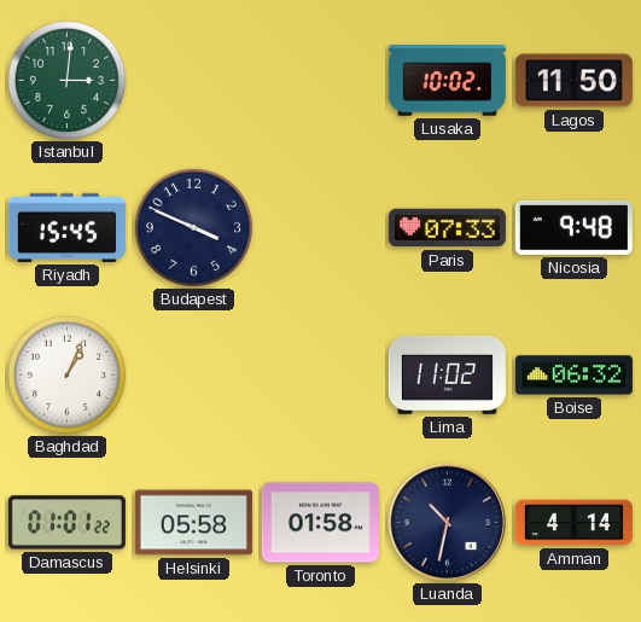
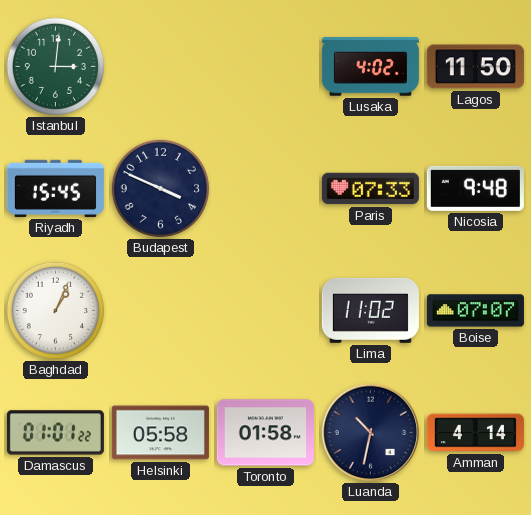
Lusaka: 10:02 -> 4:02 (370, 67)
Boise: 06:32 -> 07:07 (475, 311)
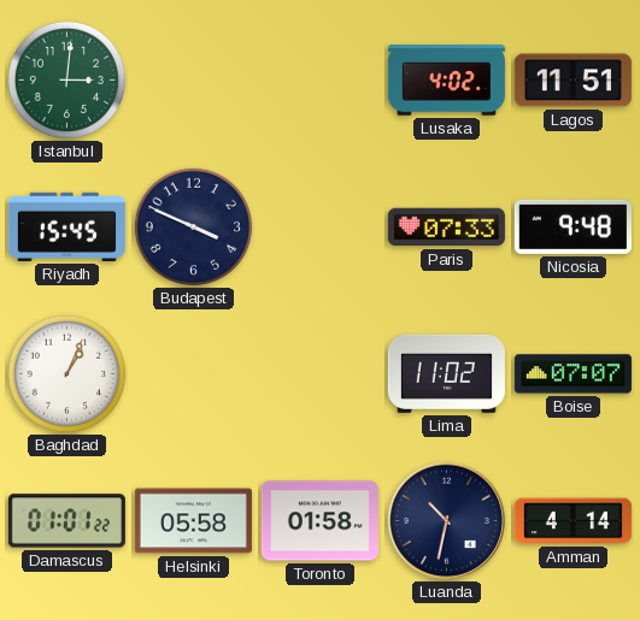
Lagos: 11:50 -> 11:51 (573, 81)
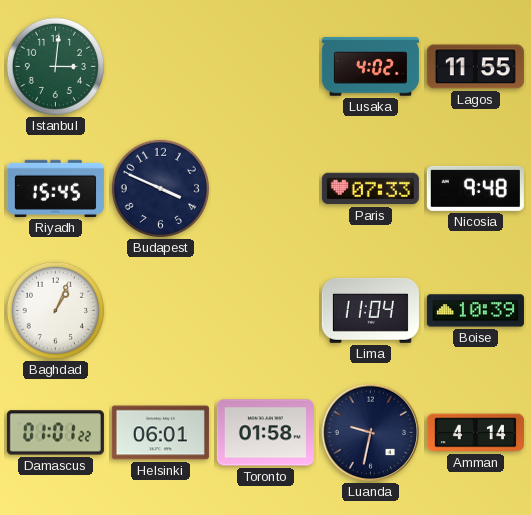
Lagos: 11:51 -> 11:55 (475, 67)
Lima: 11:02 -> 11:04 (370, 310)
Boise: 07:07 -> 10:39 (475, 311)
Helsinki: 05:58 -> 06:01 (160, 433)
Luanda: 10:32 -> 9:32 (371, 433)
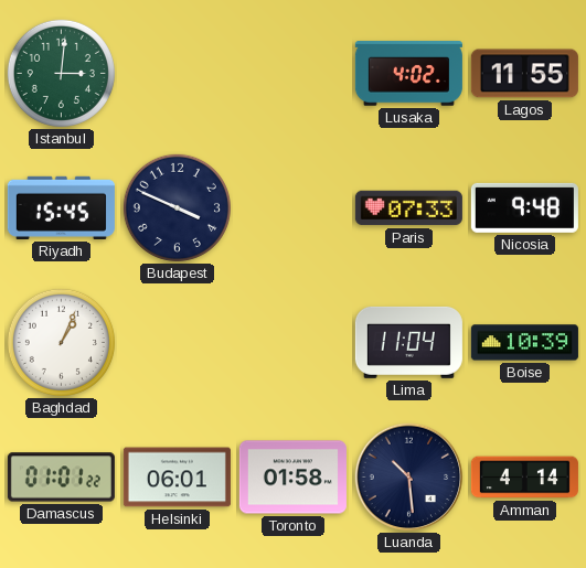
Luanda: 9:32 -> 10:29 (409, 478)
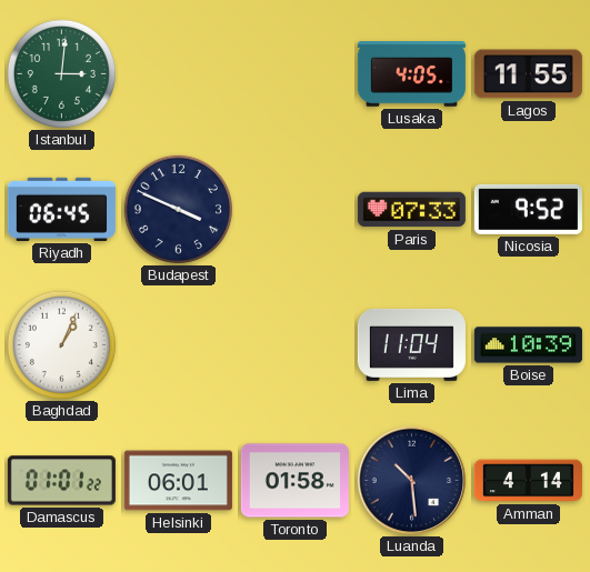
Lusaka: 4:02 -> 4:05 (411, 74)
Riyadh: 15:45 -> 06:45 (61, 209)
Nicosia: 9:48 -> 9:52 (528, 209)
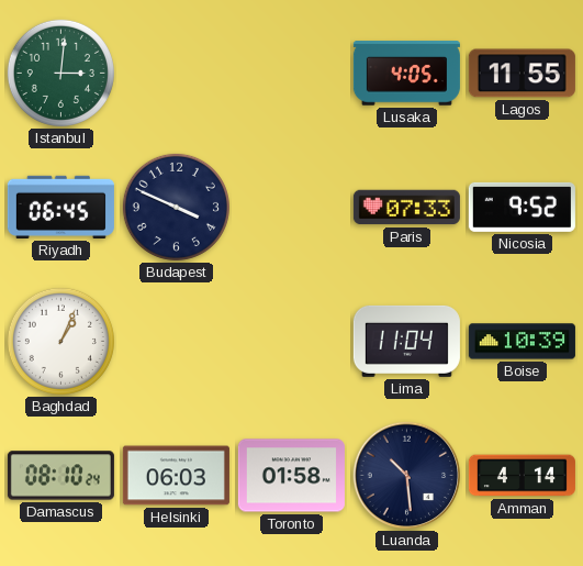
Damascus: 01:01 -> 08:10 (60, 476)
Helsinki: 06:01 -> 06:03 (176, 476)
